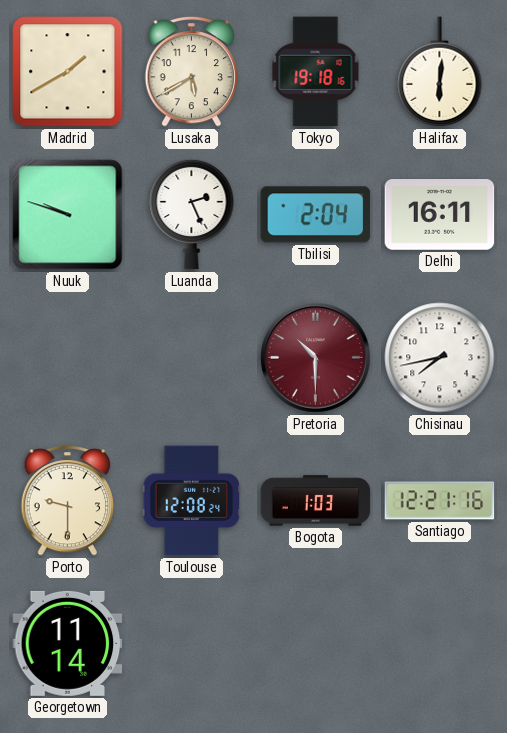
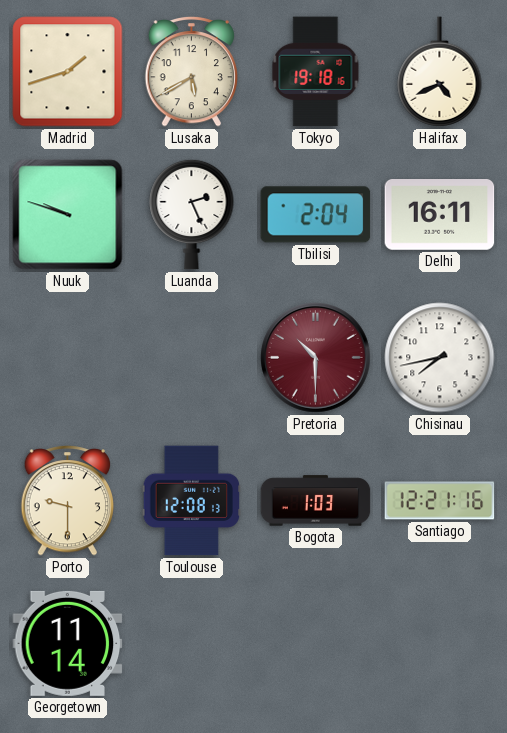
Madrid: 1:40 -> 1:42 (68, 72)
Halifax: 6:01 -> 4:41 (440, 72)
Toulouse: 12:08:24 -> 12:08:13 (191, 501)
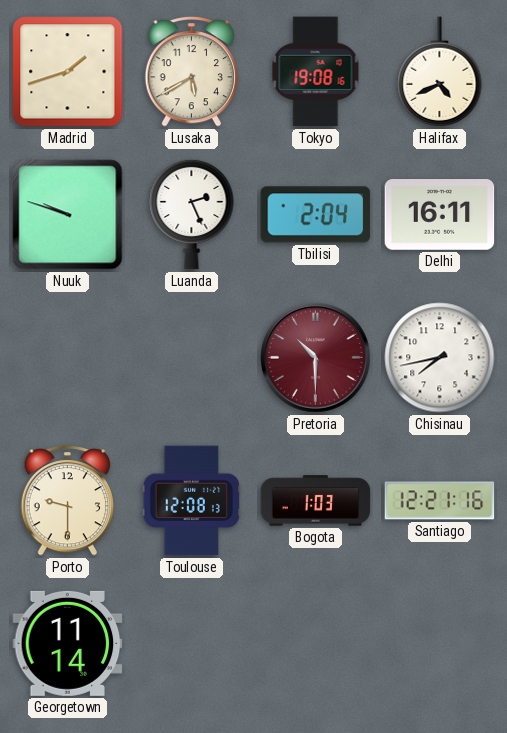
Tokyo: 19:18 -> 19:08 (316, 72)
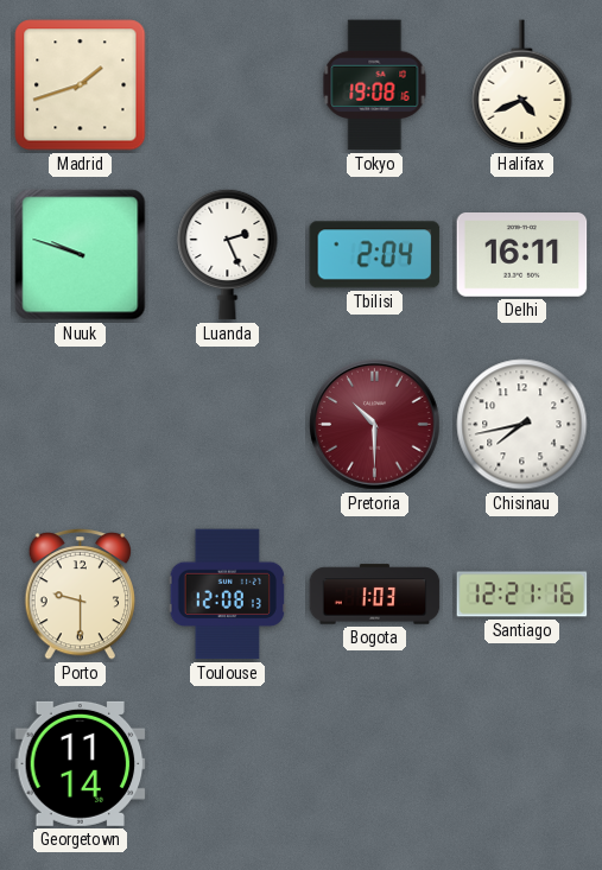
Lusaka: 5:40 -> none (191, 71)
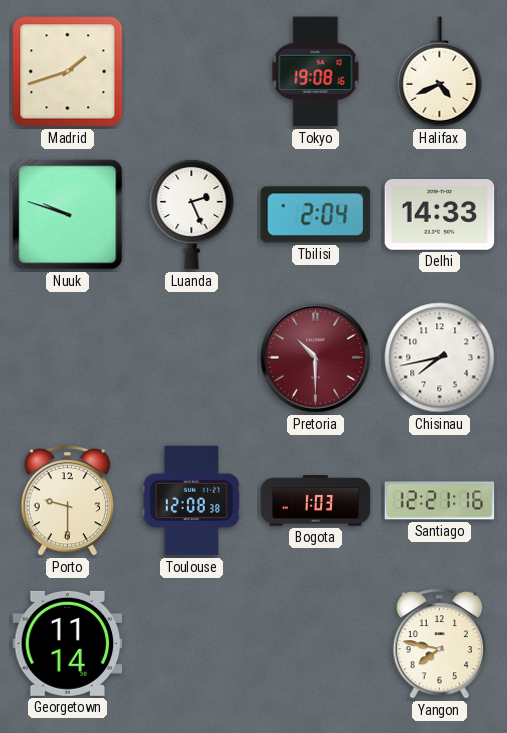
Delhi: 16:11 -> 14:33 (440, 215)
Toulouse: 12:08:13 -> 12:08:38 (191, 501)
Yangon: none -> 7:47 (439, 643)
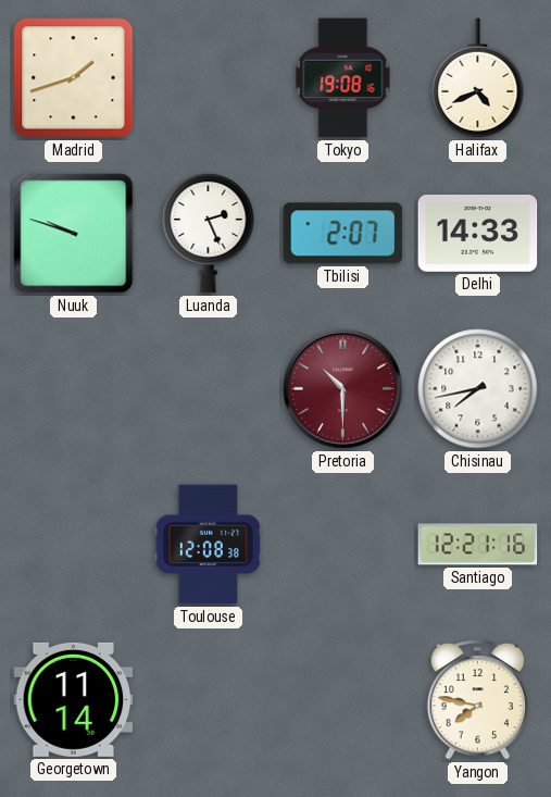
Tbilisi: 2:04 -> 2:07 (343, 234)
Porto: 9:30 -> none (67, 500)
Bogota: 1:03 -> none (316, 501)
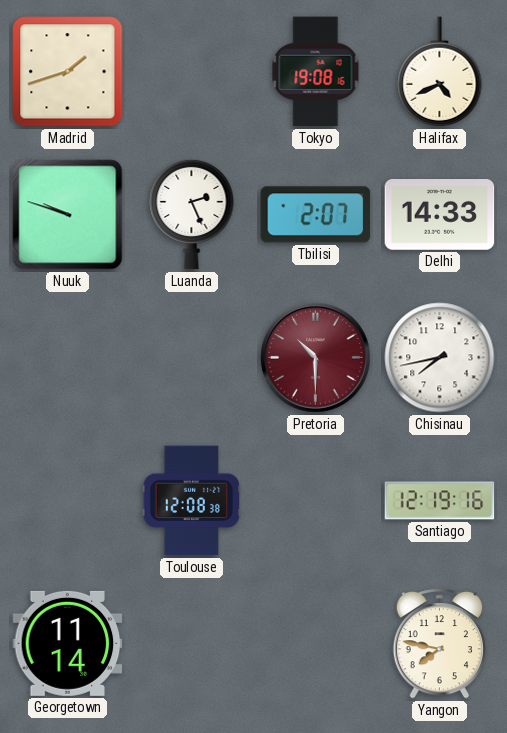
Santiago: 12:21 -> 12:19 (440, 501)
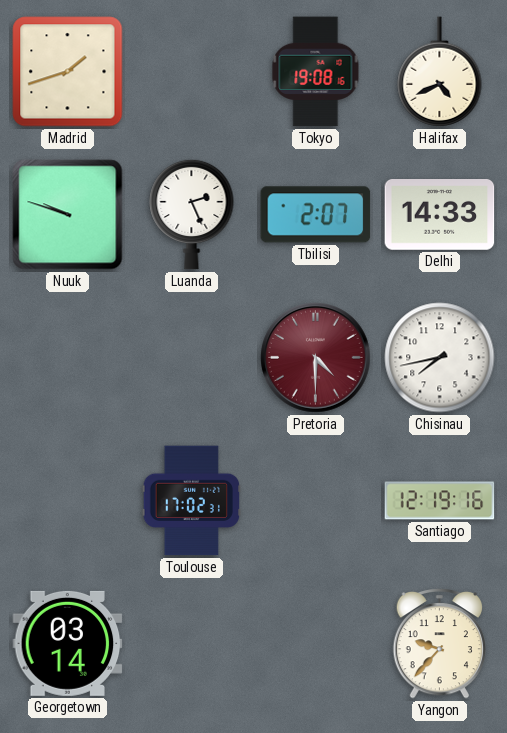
Pretoria: 10:30 -> 4:30 (316, 358)
Toulouse: 12:08 -> 17:02 (191, 501)
Georgetown: 11:14 -> 03:14 (68, 643)
Yangon: 7:47 -> 9:37 (439, 643)
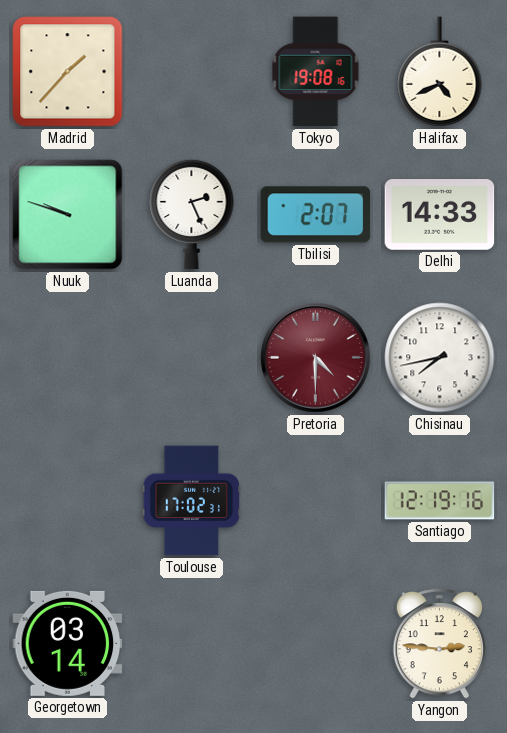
Madrid: 1:42 -> 1:37 (68, 72)
Yangon: 9:37 -> 2:46 (439, 643)
